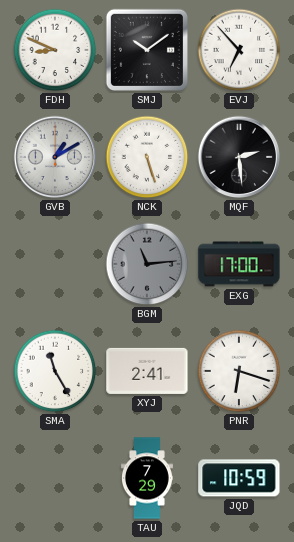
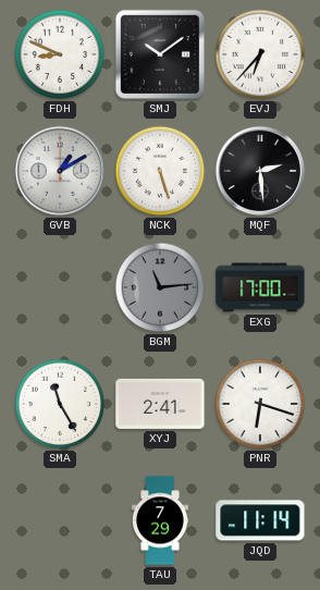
EVJ: 6:53 -> 6:37 (260, 54)
JQD: 10:59 -> 11:14 (260, 520)
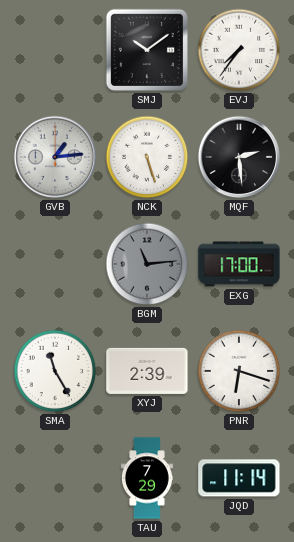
FDH: 8:49 -> none (60, 54)
EVJ: 6:37 -> 7:36 (239, 50)
GVB: 1:10 -> 1:14 (55, 157)
XYJ: 2:41 -> 2:39 (147, 371)
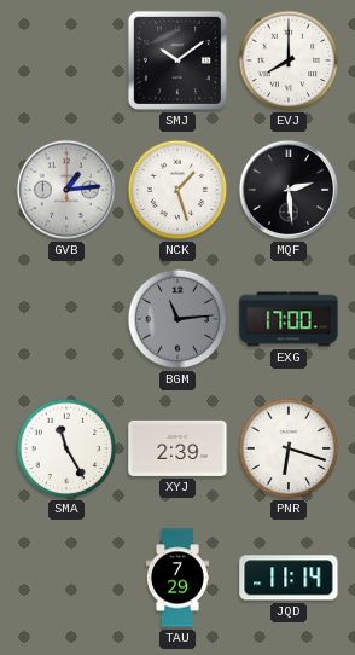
EVJ: 7:36 -> 8:00 (289, 60)
NCK: 5:27 -> 1:27 (177, 190)
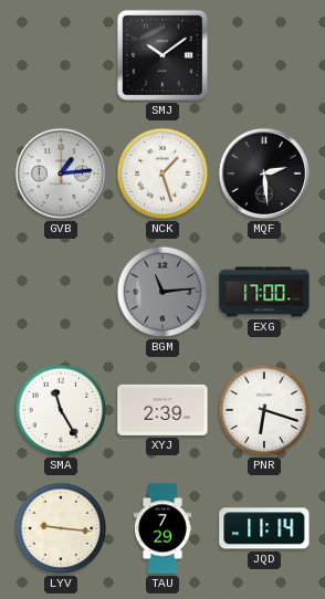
EVJ: 8:00 -> none (289, 60)
LYV: none -> 9:16 (61, 528)
